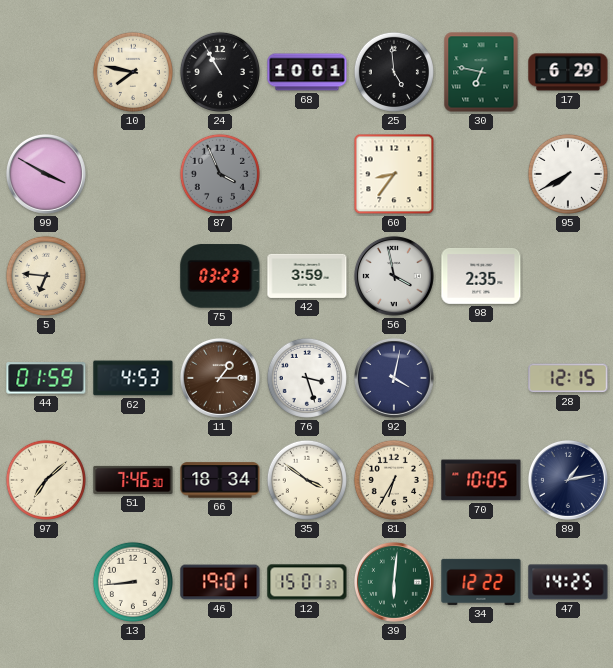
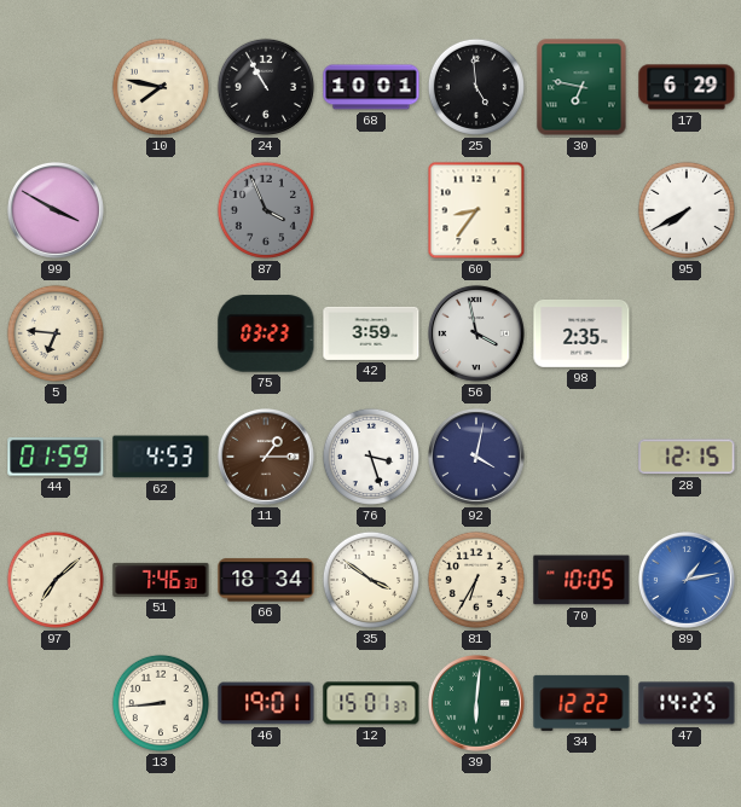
89 dial: navy -> blue (687, 580)
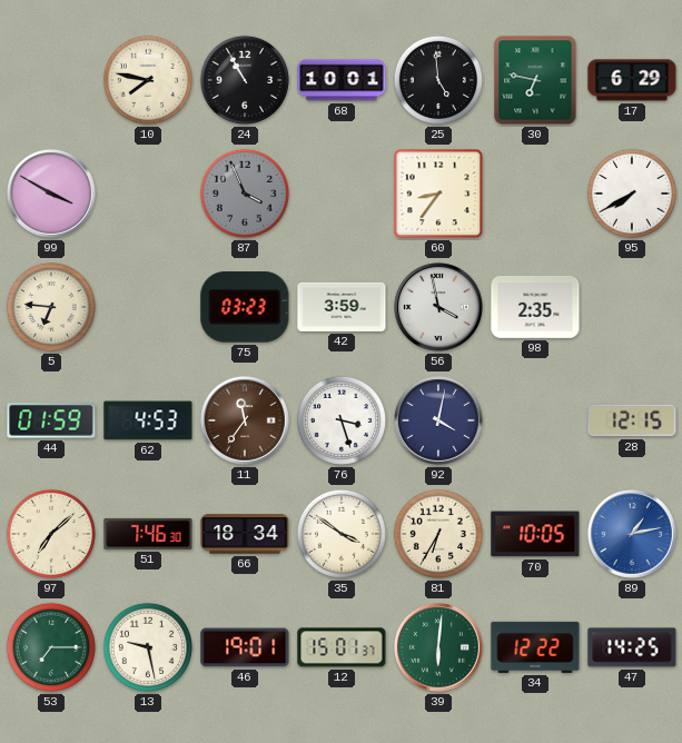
11: 1:15 -> 11:36 (245, 420)
53: none -> 7:15 (51, 647)
13: 8:44 -> 9:28 (148, 647)
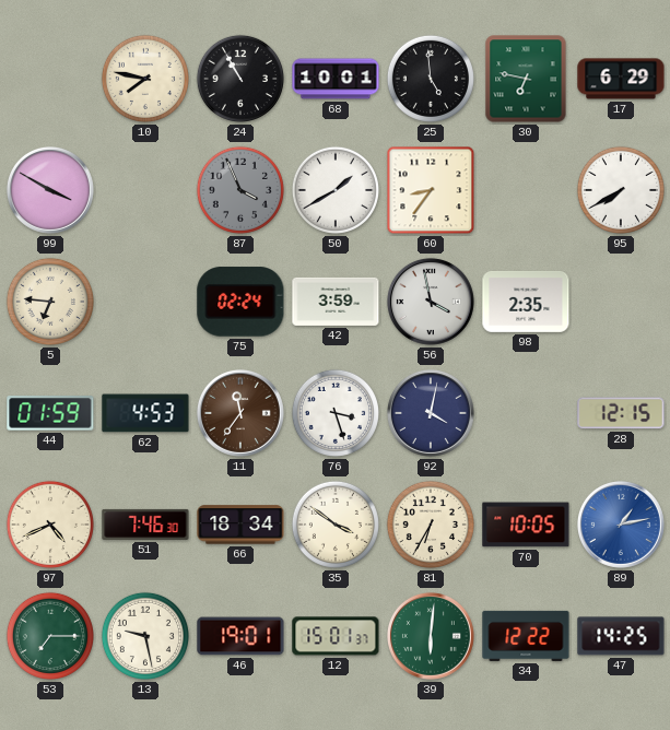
50: none -> 1:40 (336, 190)
75: 03:23 -> 02:24 (240, 302)
97: 7:08 -> 4:41 (50, 525)
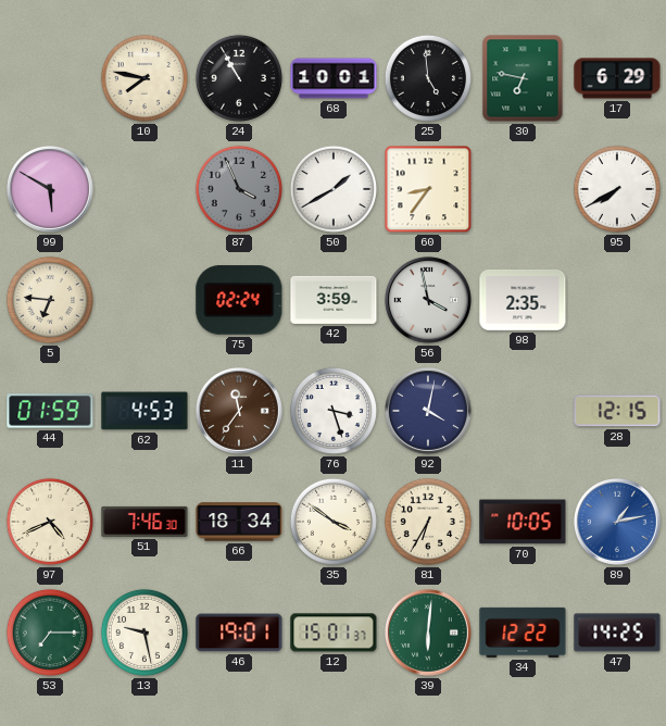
99: 3:50 -> 5:50 (50, 189)
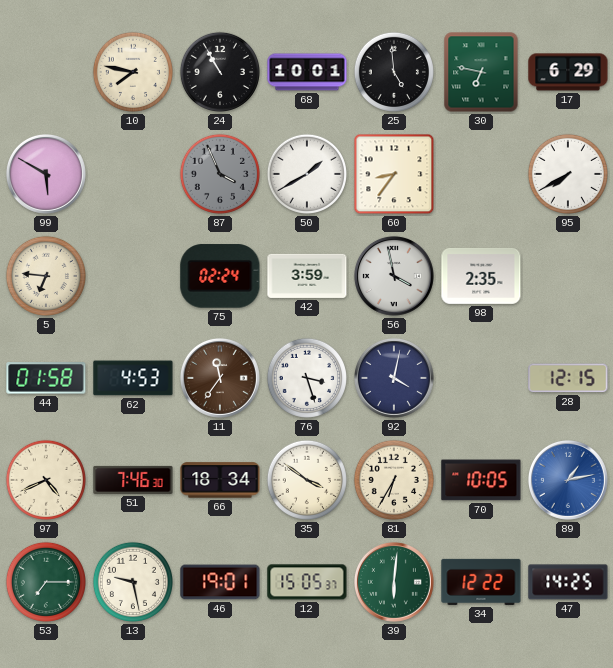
44: 01:59 -> 01:58 (46, 378)
12: 15:01 -> 15:05 (307, 582)
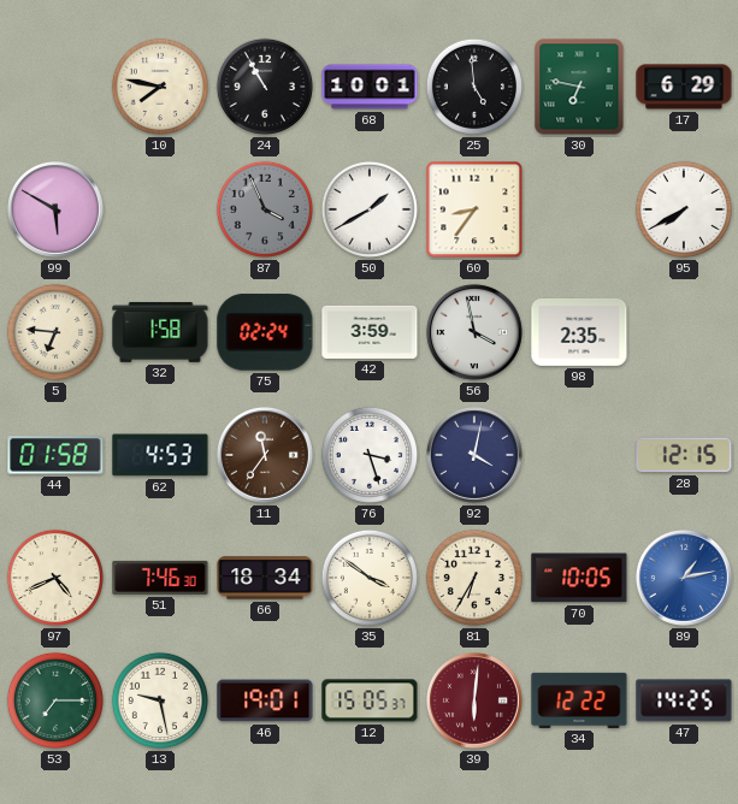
32: none -> 1:58 (160, 332)
39 dial: green -> burgundy (474, 700)
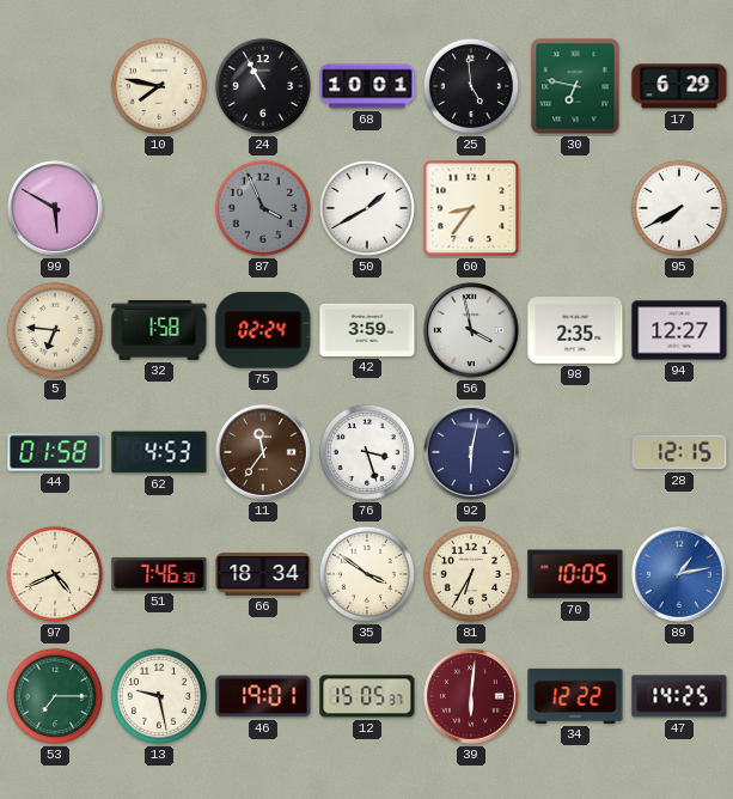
94: none -> 12:27 (679, 330)
92: 4:02 -> 6:02 (471, 452)
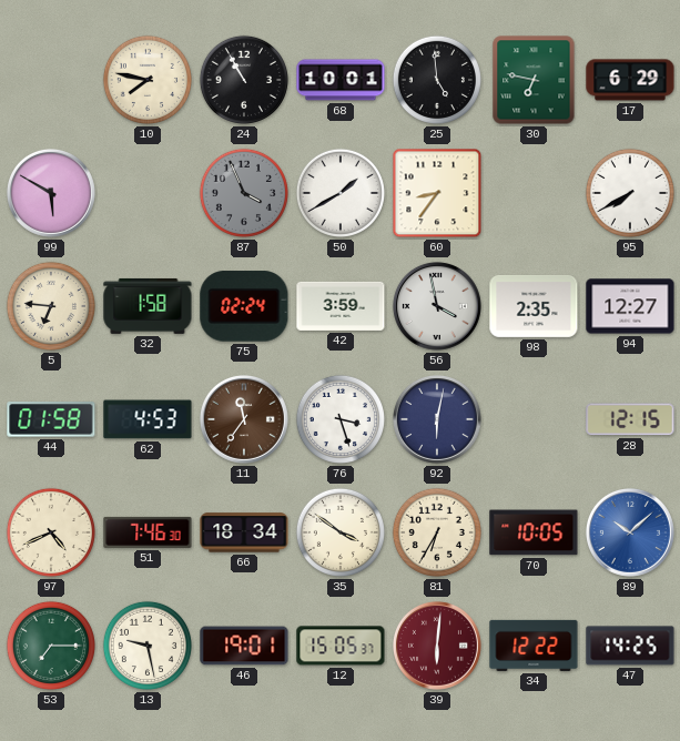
89: 1:13 -> 10:08 (630, 532)
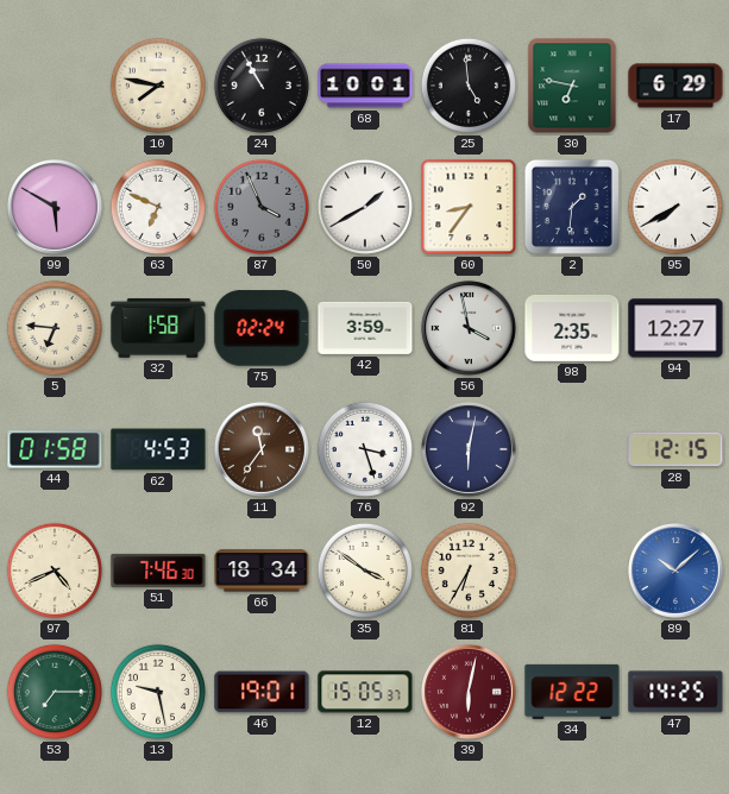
63: none -> 6:49 (158, 207)
2: none -> 1:31 (572, 207)
70: 10:05 -> none (534, 532)
39: 6:01 -> 6:02 (469, 692)
